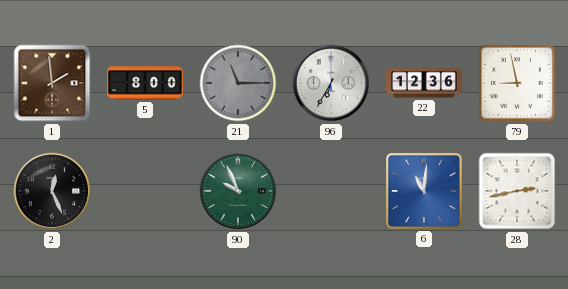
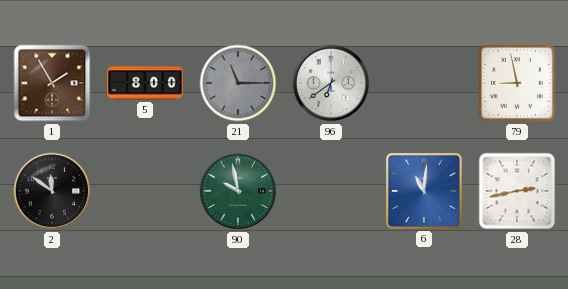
1: 1:59 -> 1:55 (52, 83)
96: 6:35 -> 6:39 (331, 83)
22: 12:36 -> none (424, 83)
2: 12:26 -> 11:51 (52, 191)
90: 9:56 -> 9:58 (238, 191)
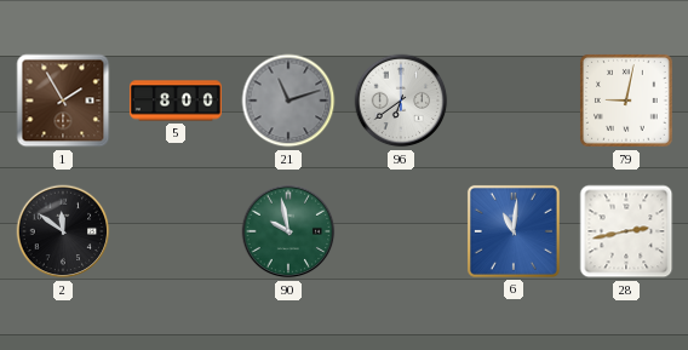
21: 11:15 -> 11:12 (288, 101)
79: 8:58 -> 9:02 (627, 102)
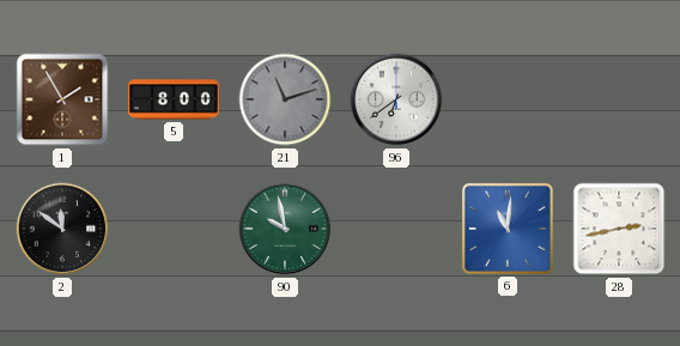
79: 9:02 -> none (627, 102)
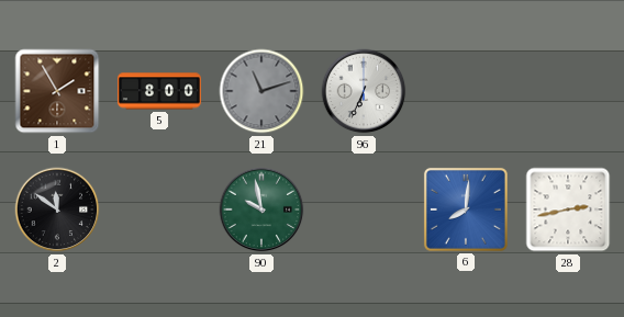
96: 6:39 -> 6:34 (364, 91)
6: 11:01 -> 8:01 (466, 210)
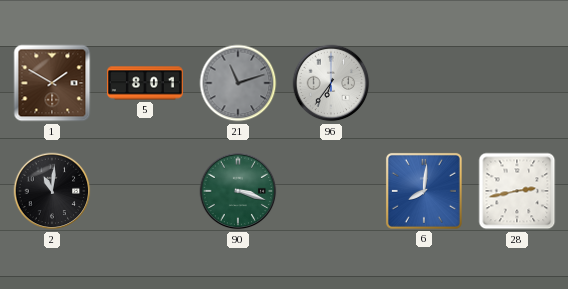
1: 1:55 -> 1:50 (52, 83)
5: 8:00 -> 8:01 (145, 83)
96: 6:34 -> 6:36 (331, 83)
2: 11:51 -> 11:01 (52, 191)
90: 9:58 -> 3:18 (238, 191)
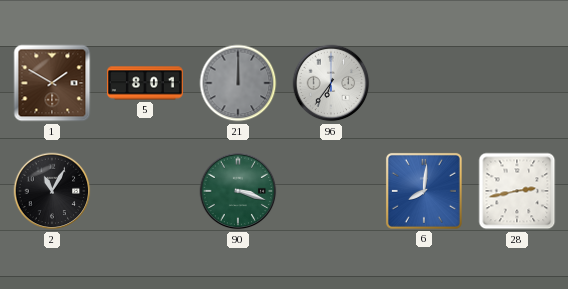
21: 11:12 -> 12:00 (238, 83)
2: 11:01 -> 11:05 (52, 191)
